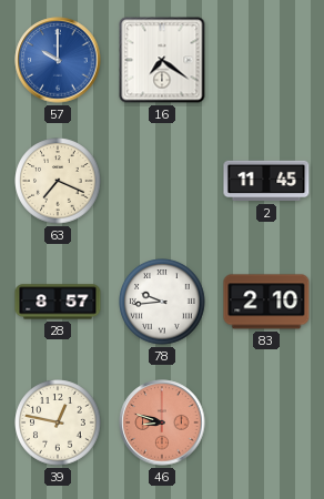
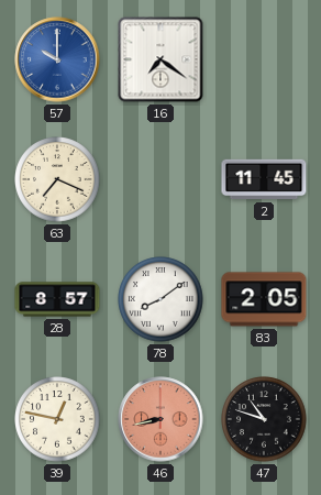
78: 9:44 -> 8:09 (160, 299)
83: 2:10 -> 2:05 (264, 299)
46: 8:48 -> 8:43 (160, 419)
47: none -> 10:48 (264, 419)
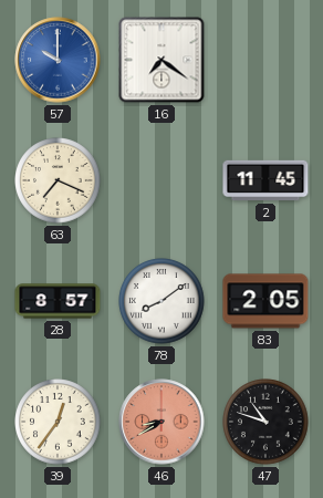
39: 12:47 -> 12:36 (58, 422)
46: 8:43 -> 8:40 (161, 422)
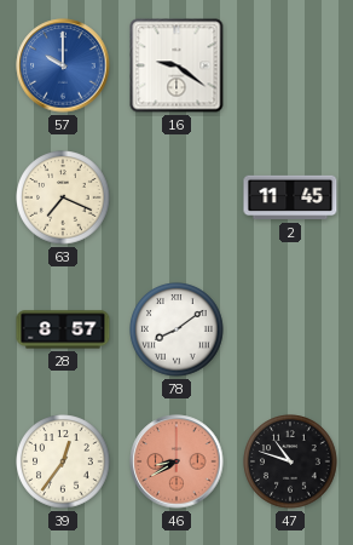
16: 7:21 -> 9:21 (176, 65)
83: 2:05 -> none (265, 301)
